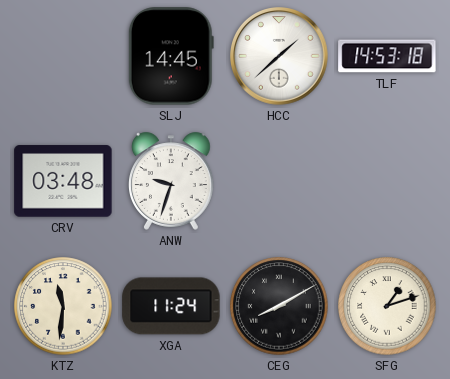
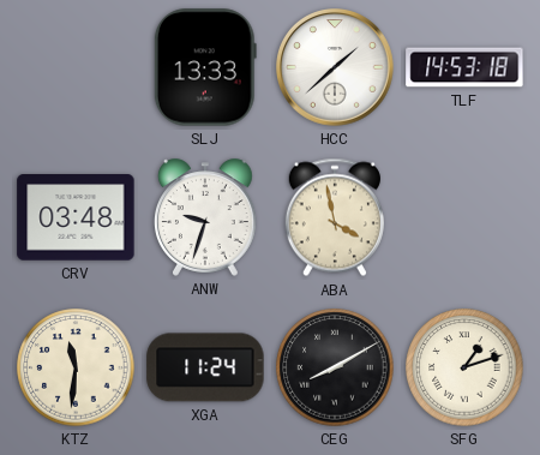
SLJ: 14:45 -> 13:33 (205, 67)
ABA: none -> 3:58 (335, 217)
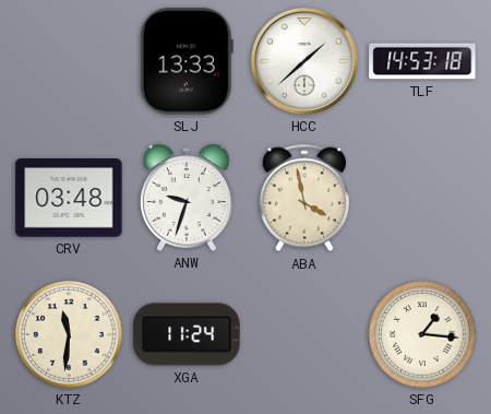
CEG: 8:10 -> none (335, 367)
SFG: 1:12 -> 1:16 (422, 334)
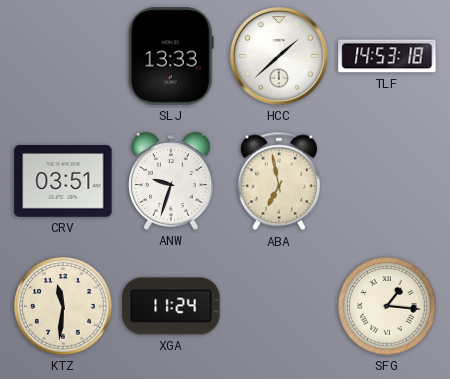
CRV: 03:48 -> 03:51 (63, 181)
ABA: 3:58 -> 6:58 (279, 181)
